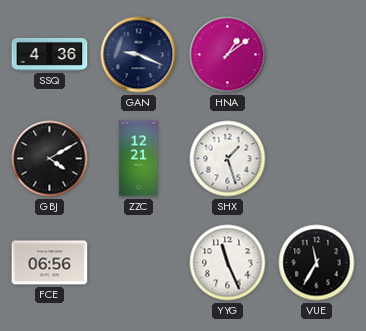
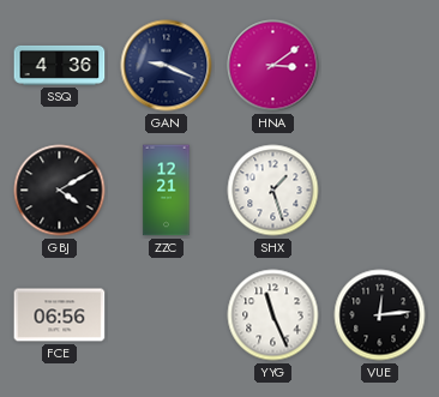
HNA: 1:09 -> 3:09 (273, 66)
VUE: 11:35 -> 12:14 (380, 315)
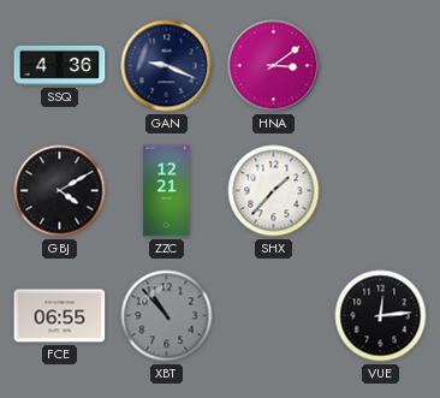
SHX: 1:27 -> 1:37 (274, 191)
FCE: 06:56 -> 06:55 (60, 316)
XBT: none -> 10:53 (167, 316)
YYG: 11:26 -> none (273, 315)
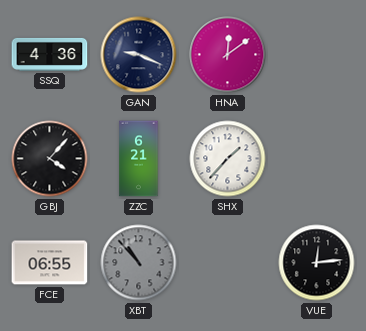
HNA: 3:09 -> 12:09 (228, 55)
GBJ: 4:10 -> 4:07 (50, 159)
ZZC: 12:21 -> 6:21 (139, 159)
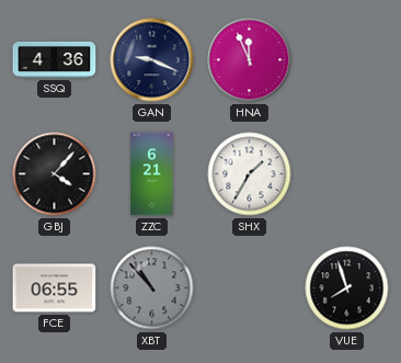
HNA: 12:09 -> 11:56 (250, 60)
SHX: 1:37 -> 1:35 (250, 174)
VUE: 12:14 -> 7:57 (347, 288)
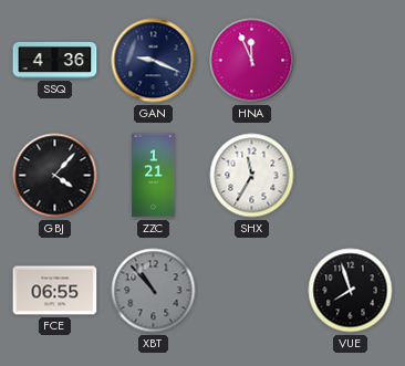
ZZC: 6:21 -> 1:21 (154, 176)
SHX: 1:35 -> 11:35 (252, 176)
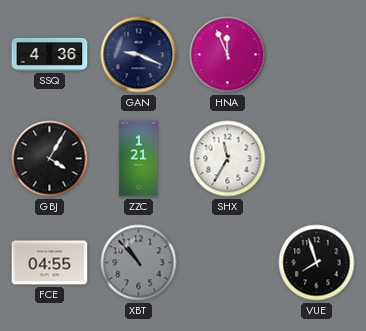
GBJ: 4:07 -> 4:05 (50, 159)
FCE: 06:55 -> 04:55 (50, 263)
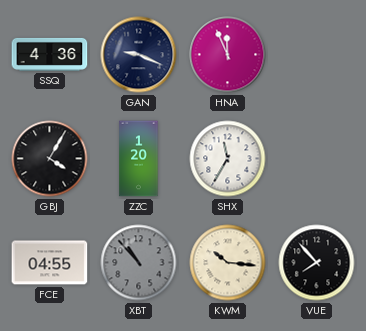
ZZC: 1:21 -> 1:20 (139, 159)
KWM: none -> 10:16 (228, 263)
VUE: 7:57 -> 7:53 (317, 263)
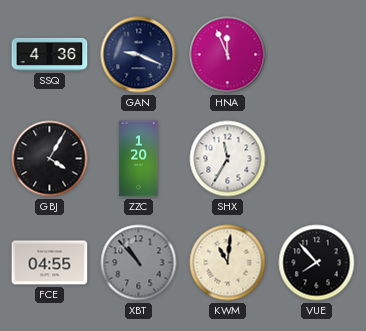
KWM: 10:16 -> 11:01 (228, 263)
